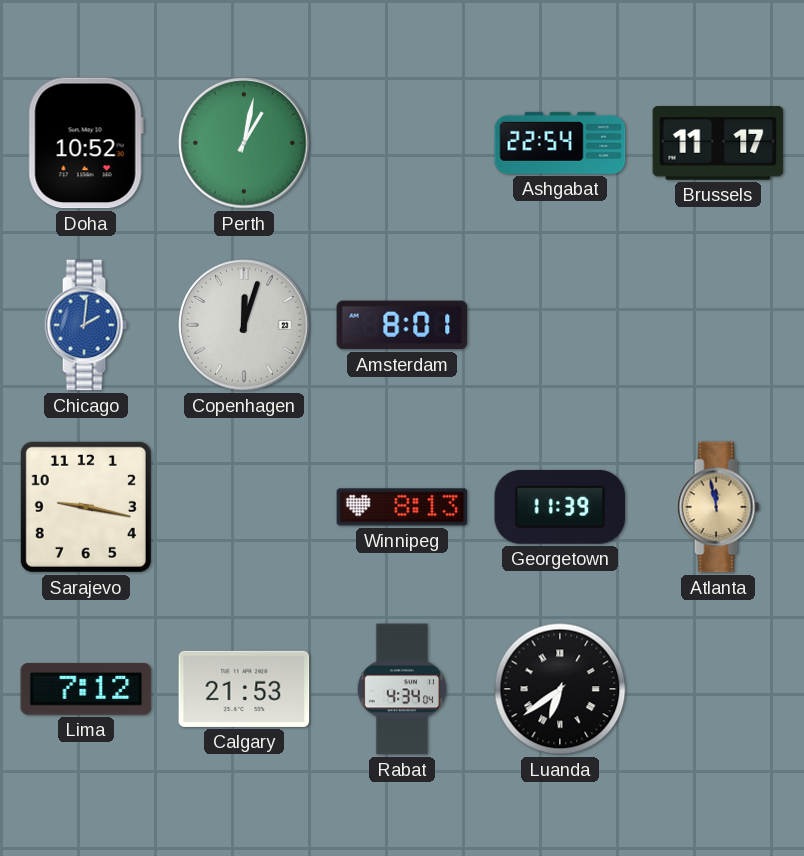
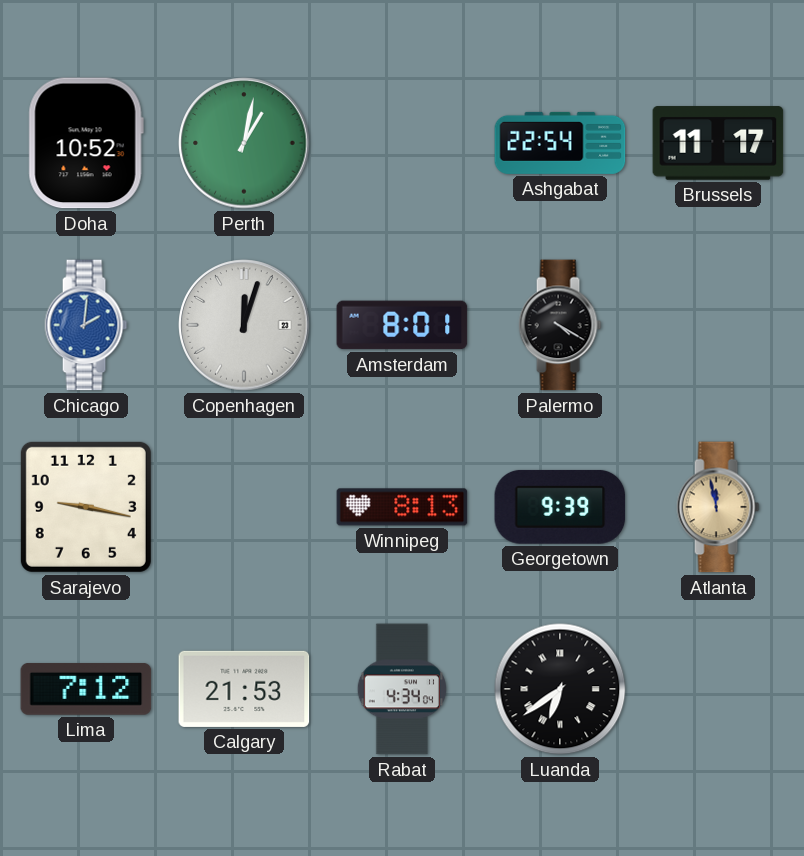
Palermo: none -> 4:20 (560, 325)
Georgetown: 11:39 -> 9:39 (560, 507)
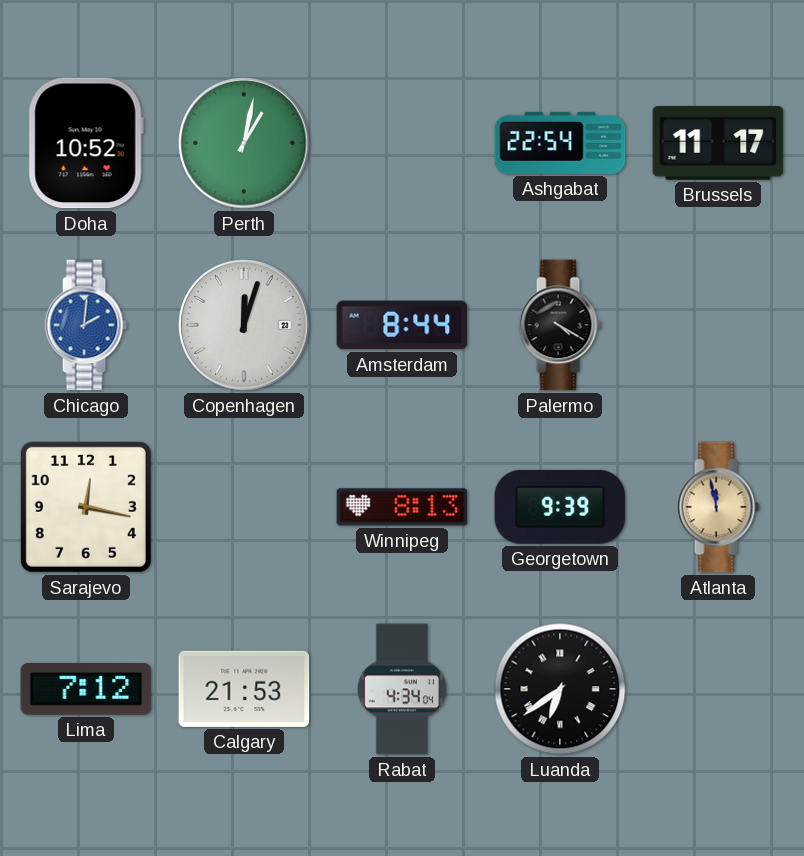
Amsterdam: 8:01 -> 8:44 (402, 325)
Sarajevo: 9:17 -> 12:17 (86, 507)
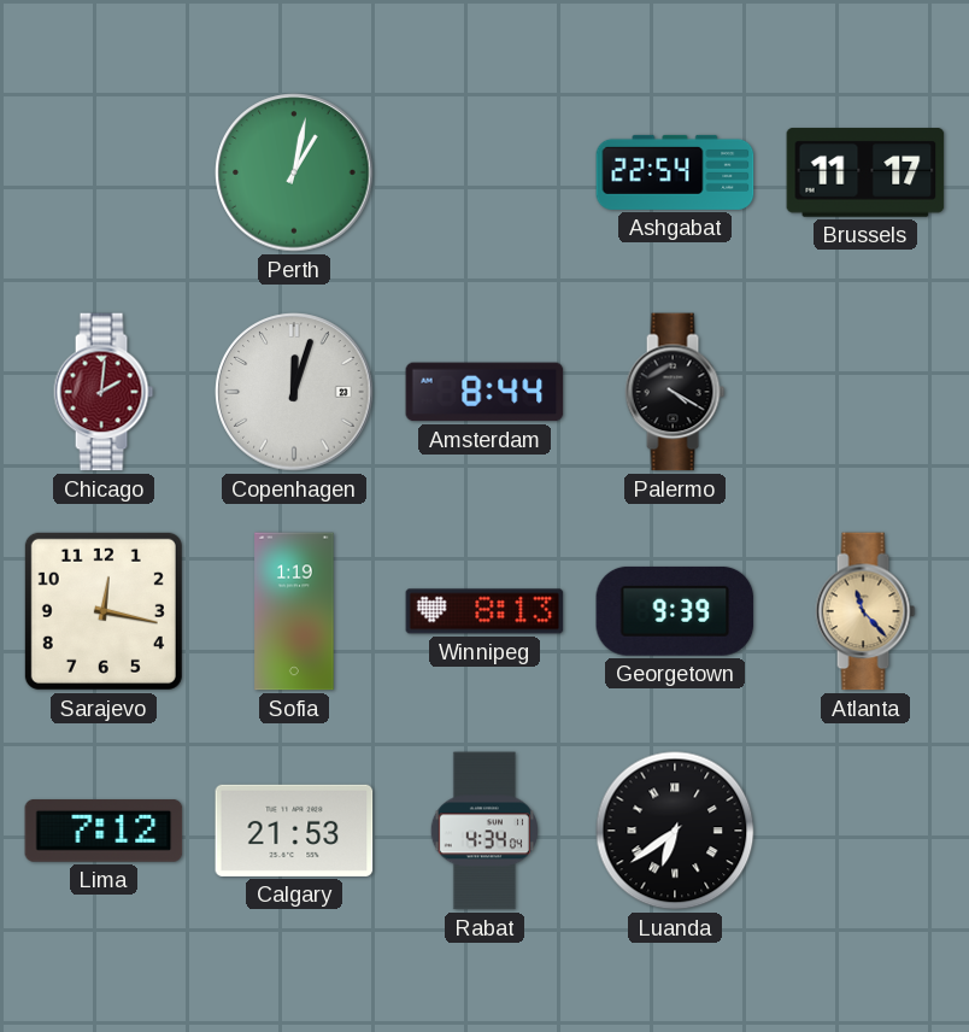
Doha: 10:52 -> none (86, 143)
Chicago dial: blue -> burgundy (104, 392)
Sofia: none -> 1:19 (294, 611)
Atlanta: 11:58 -> 11:23 (865, 611)
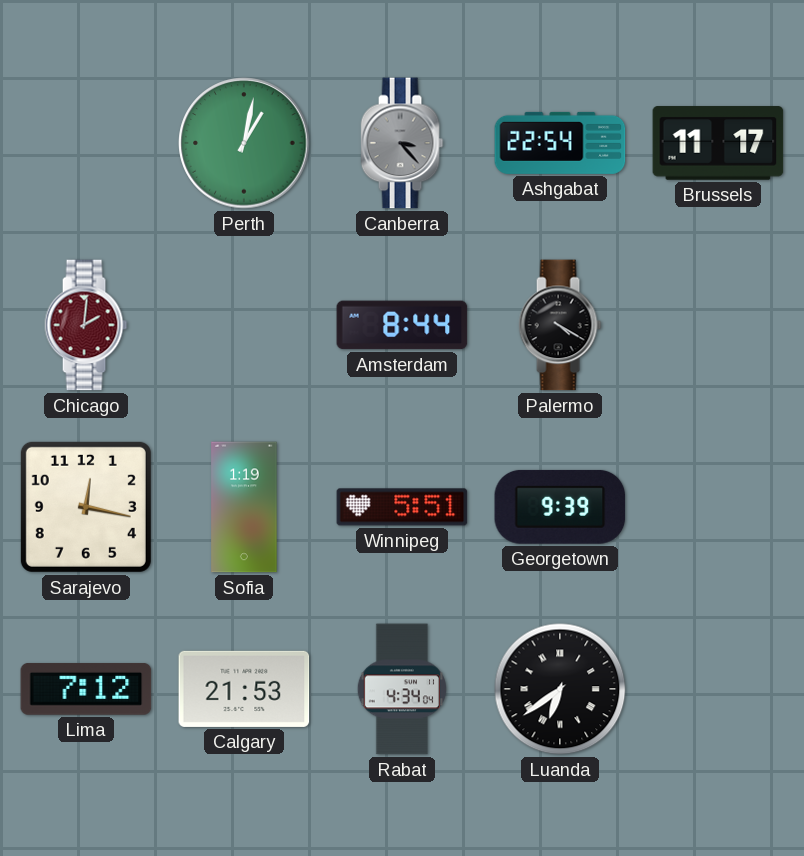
Canberra: none -> 3:23 (402, 143)
Copenhagen: 12:03 -> none (294, 392)
Winnipeg: 8:13 -> 5:51 (402, 507)
Atlanta: 11:23 -> none (865, 611)
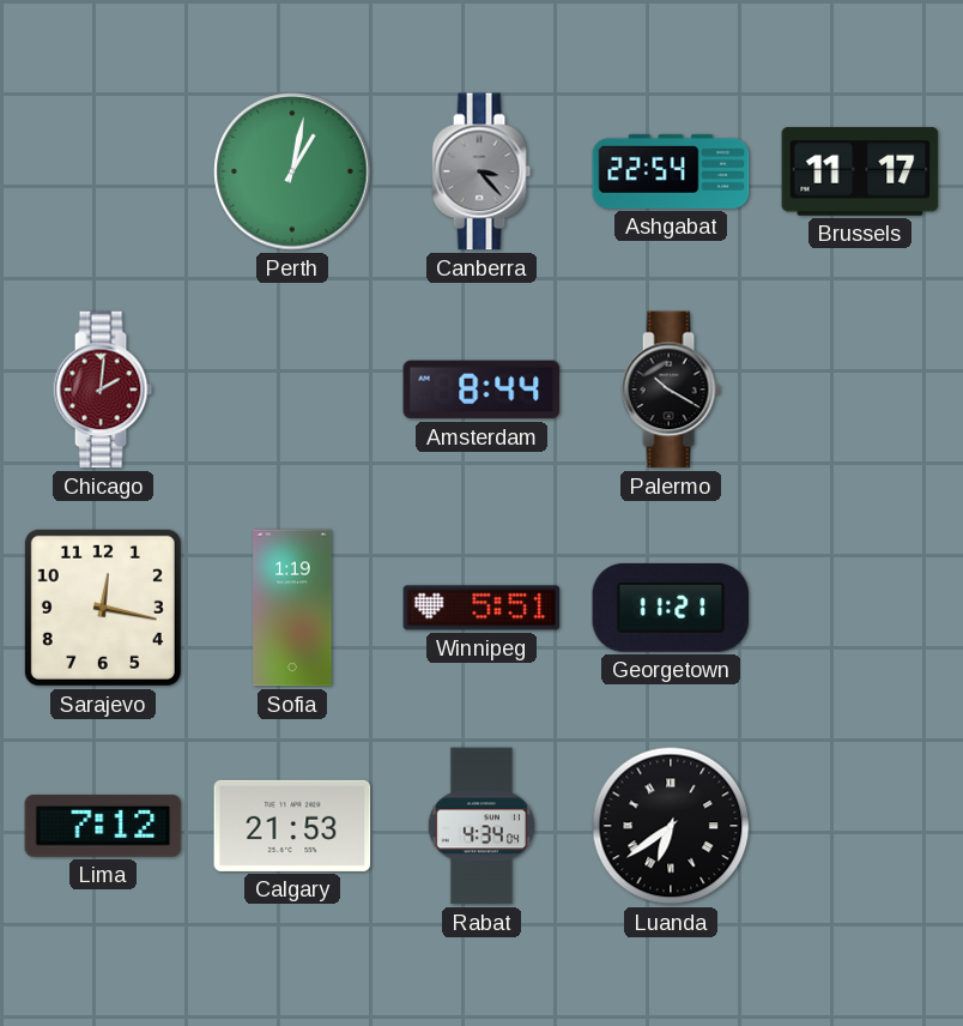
Palermo: 4:20 -> 10:20 (671, 390)
Georgetown: 9:39 -> 11:21 (671, 608)
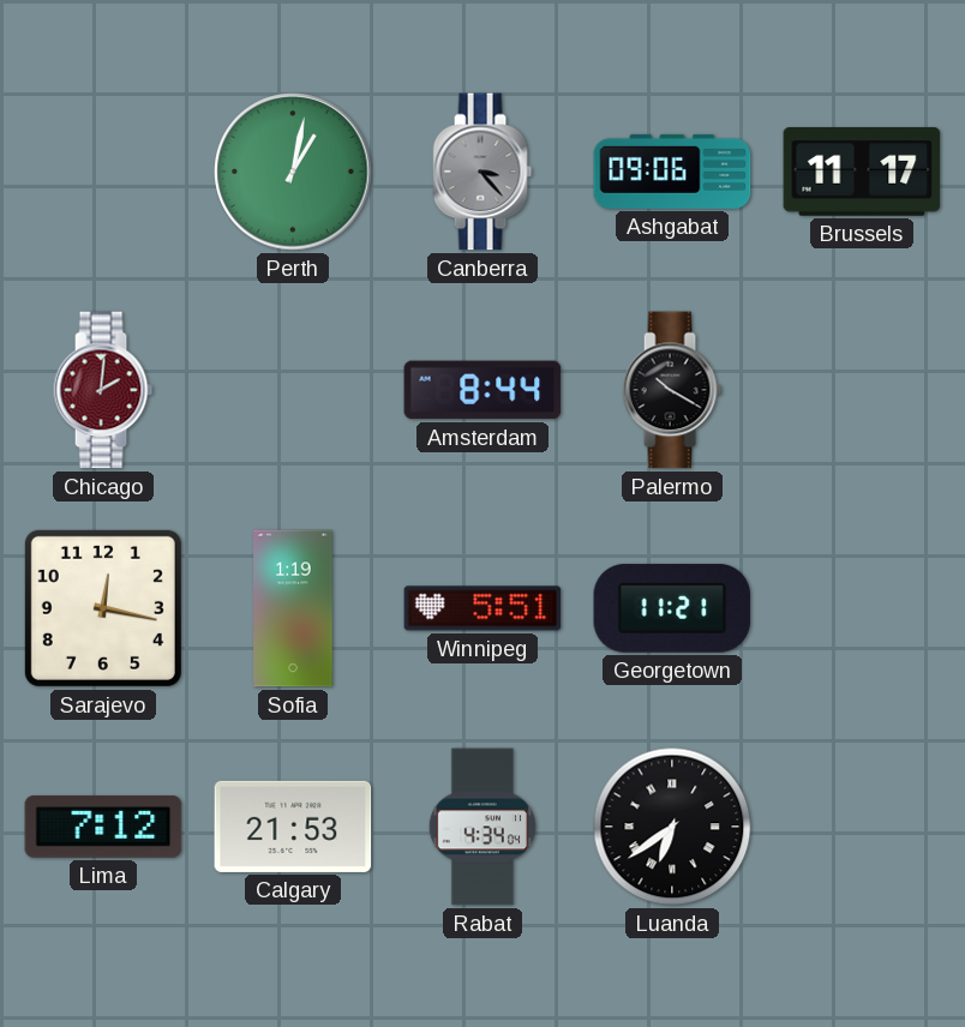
Ashgabat: 22:54 -> 09:06 (672, 172)
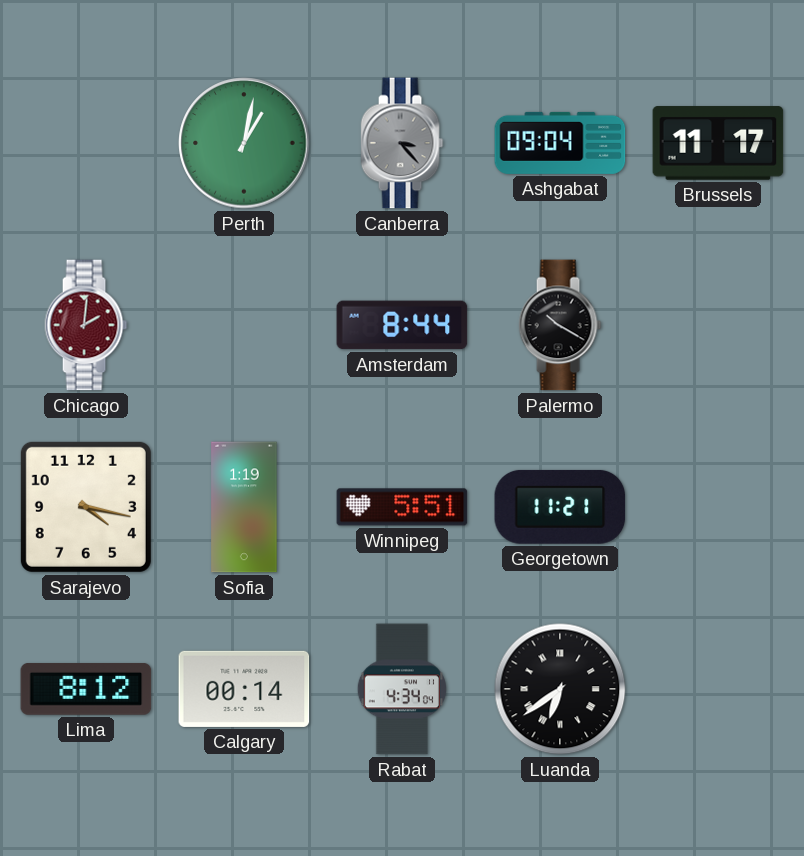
Ashgabat: 09:06 -> 09:04 (560, 143)
Sarajevo: 12:17 -> 4:17 (86, 507)
Lima: 7:12 -> 8:12 (86, 690)
Calgary: 21:53 -> 00:14 (244, 689)
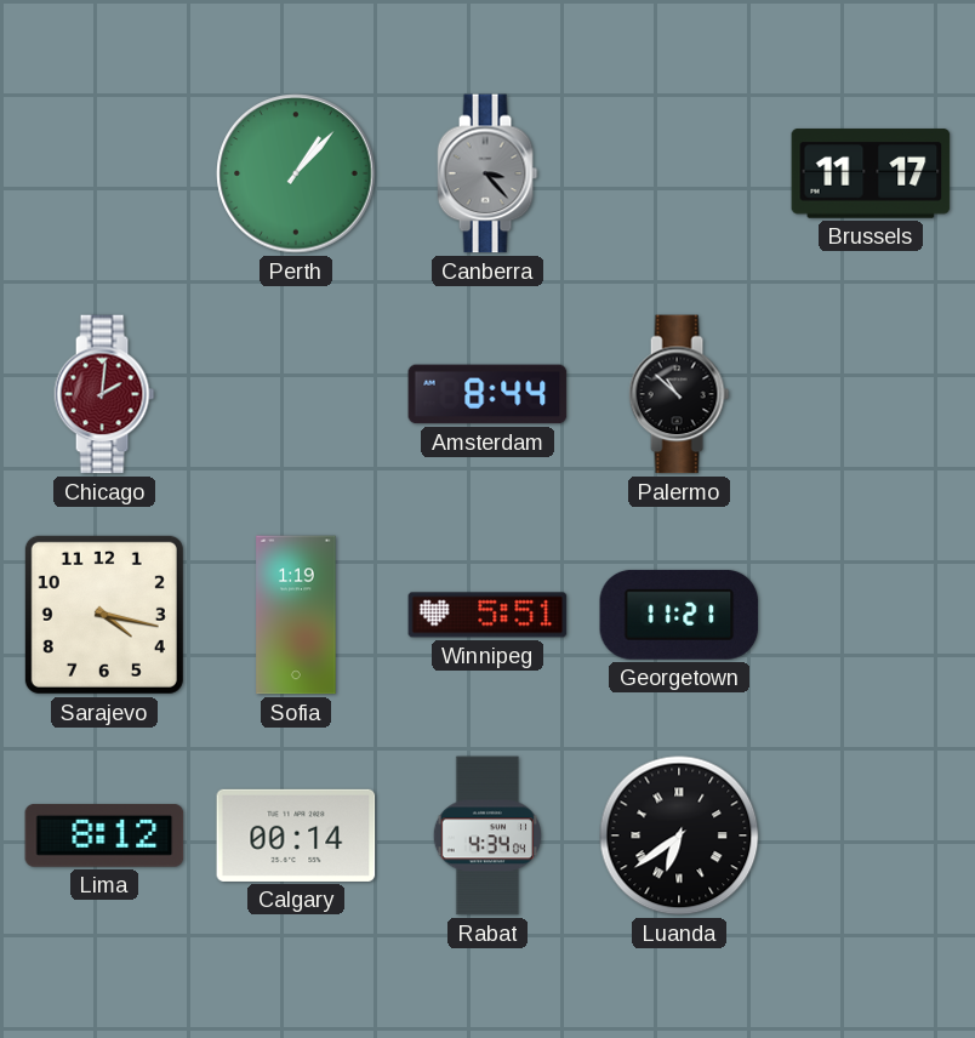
Perth: 1:02 -> 1:07 (296, 173)
Ashgabat: 09:04 -> none (560, 143)
Palermo: 10:20 -> 10:52 (679, 394)
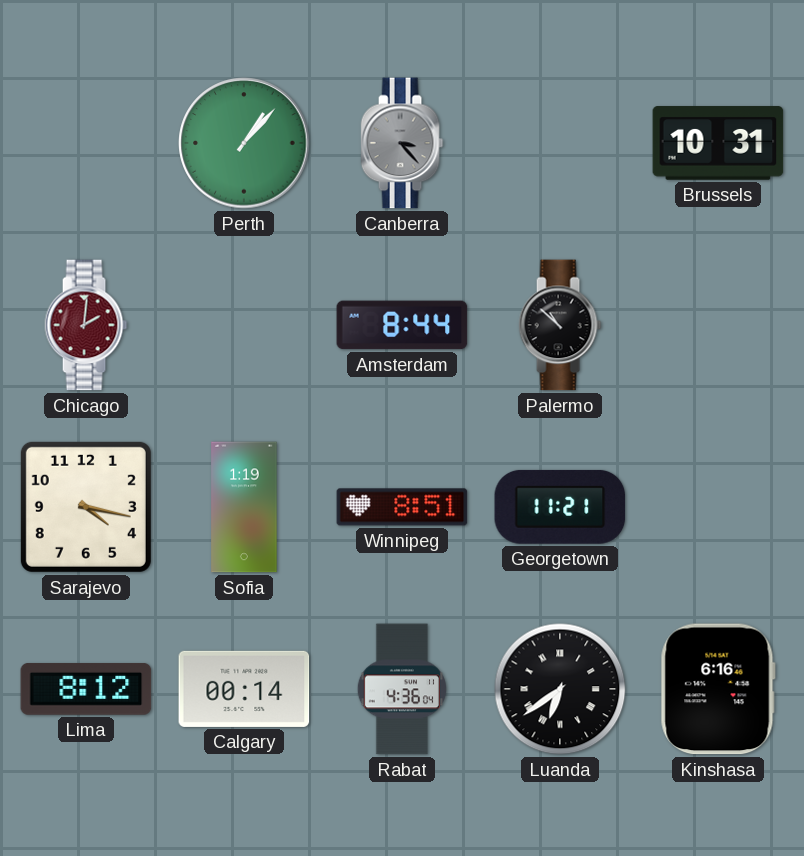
Brussels: 11:17 -> 10:31 (718, 143)
Winnipeg: 5:51 -> 8:51 (402, 507)
Rabat: 4:34 -> 4:36 (402, 689)
Kinshasa: none -> 6:16 (718, 689)
